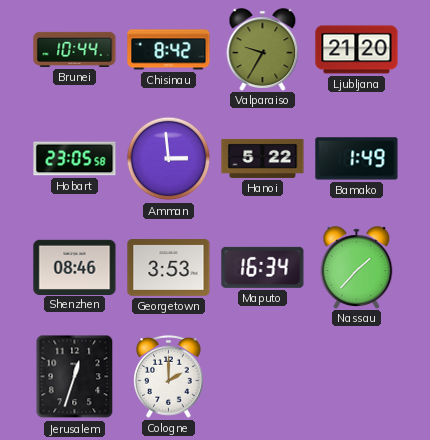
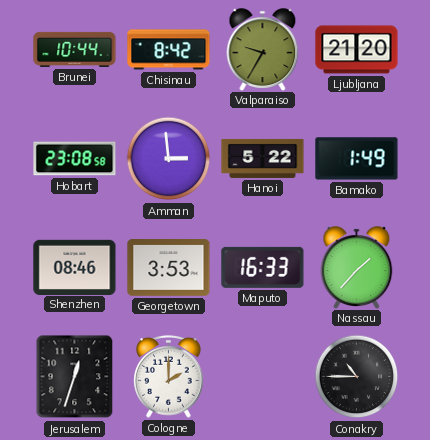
Hobart: 23:05 -> 23:08 (75, 159)
Maputo: 16:34 -> 16:33 (263, 267)
Conakry: none -> 10:45 (357, 377)
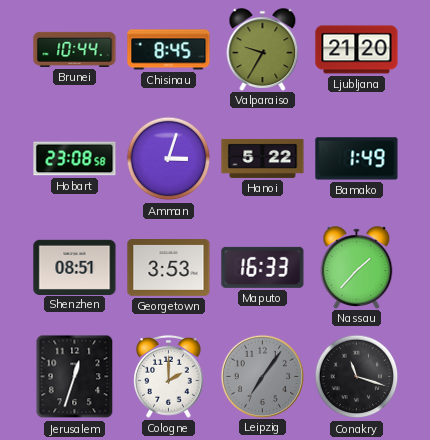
Chisinau: 8:42 -> 8:45 (169, 50)
Amman: 2:59 -> 3:03 (169, 159)
Shenzhen: 08:46 -> 08:51 (75, 267)
Leipzig: none -> 7:06 (262, 376)
Conakry: 10:45 -> 11:18 (357, 377)
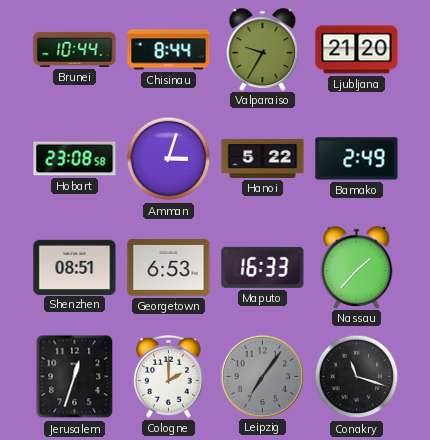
Chisinau: 8:45 -> 8:44 (169, 50)
Bamako: 1:49 -> 2:49 (357, 159)
Georgetown: 3:53 -> 6:53 (169, 268)
